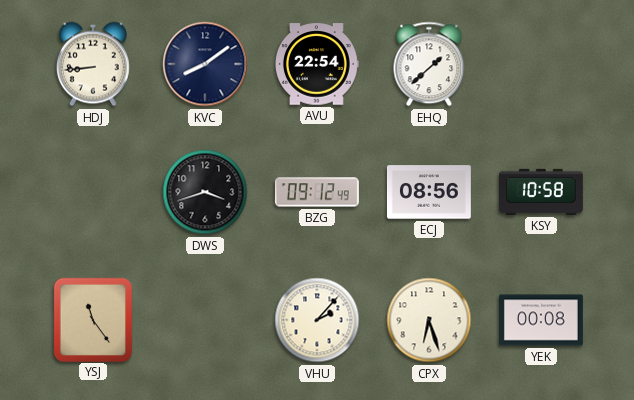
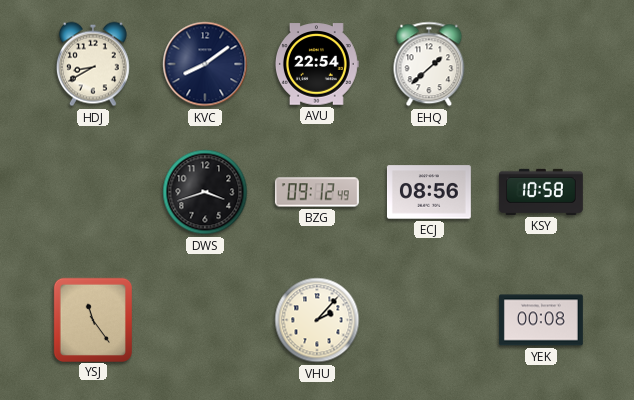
HDJ: 8:44 -> 8:40 (93, 64)
CPX: 6:27 -> none (429, 320)
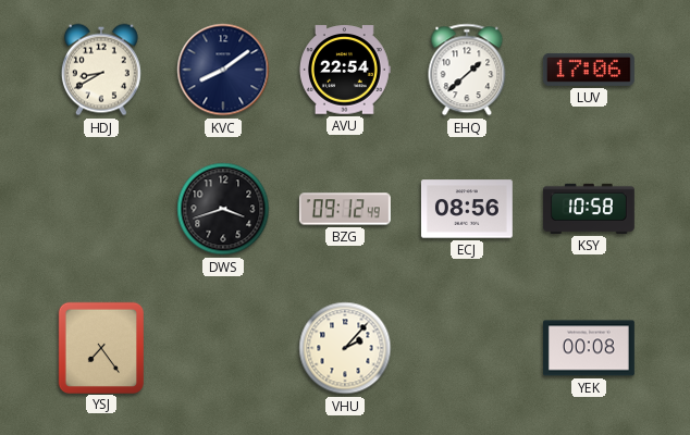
LUV: none -> 17:06 (589, 70)
YSJ: 11:24 -> 7:24 (100, 347)
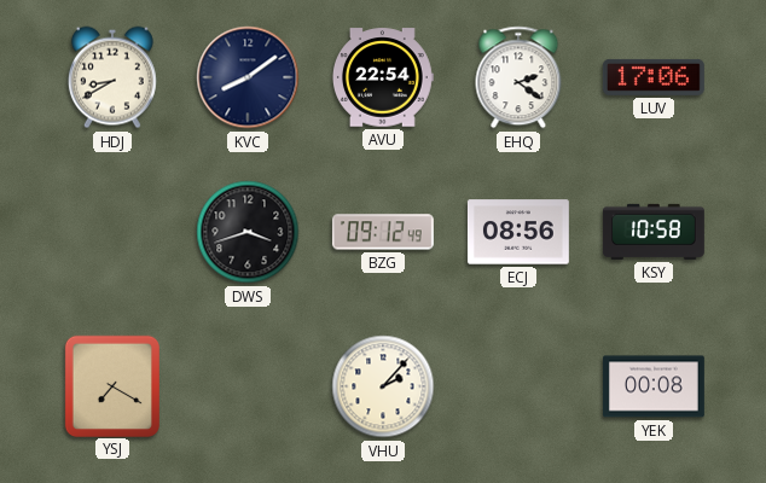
EHQ: 1:38 -> 2:21 (518, 77)
YSJ: 7:24 -> 7:20 (111, 385)
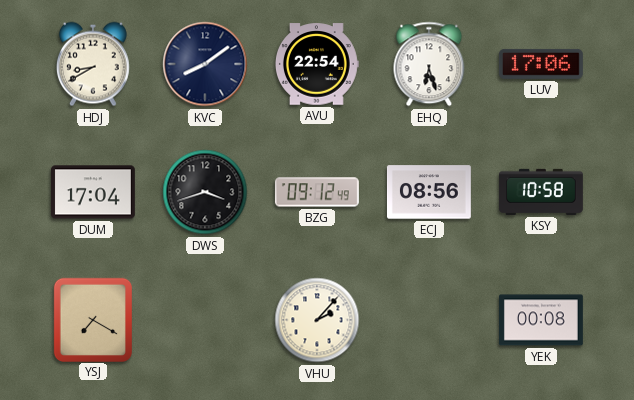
EHQ: 2:21 -> 6:27 (429, 64)
DUM: none -> 17:04 (93, 192)
